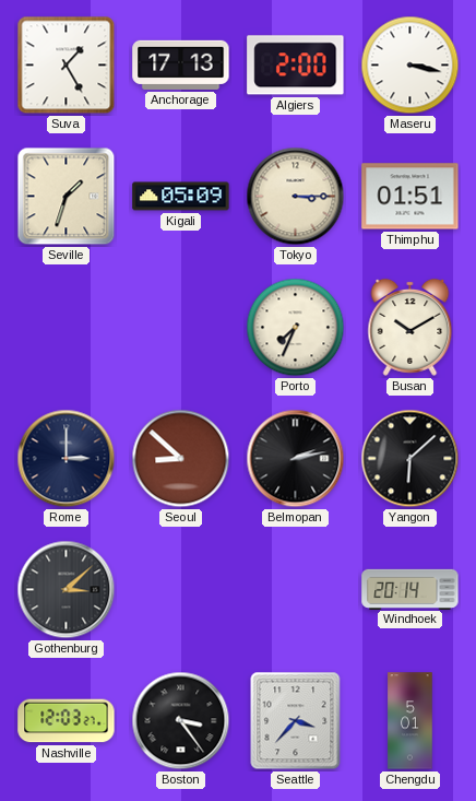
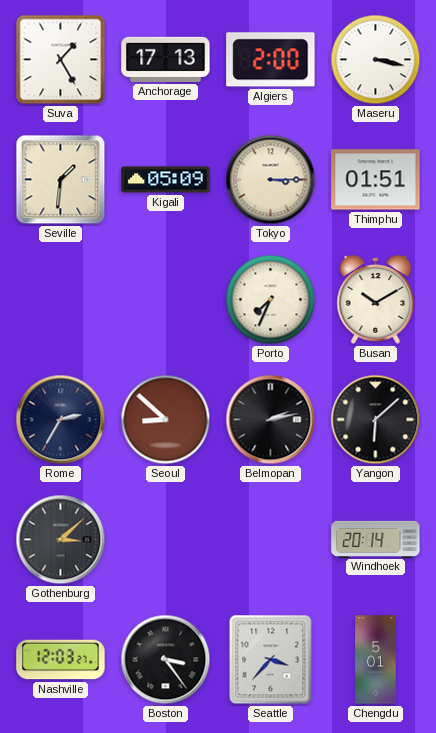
Seville: 1:33 -> 1:31 (61, 180)
Rome: 3:00 -> 2:35 (61, 420)
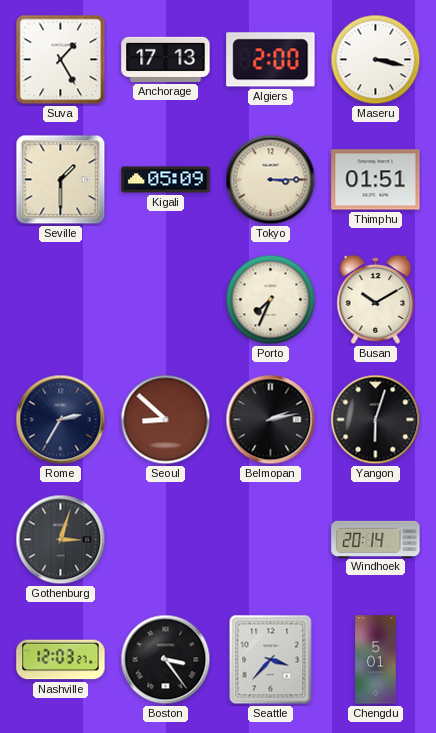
Seville: 1:31 -> 1:30 (61, 180)
Yangon: 6:08 -> 6:03 (376, 420)
Gothenburg: 3:08 -> 3:03 (61, 540)
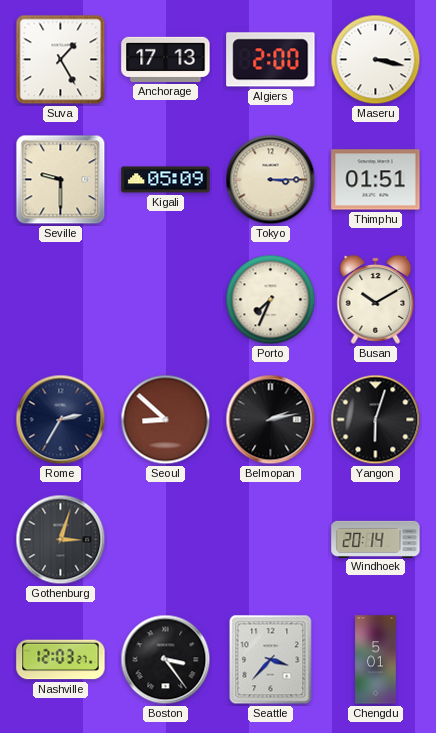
Seville: 1:30 -> 9:30 (61, 180)
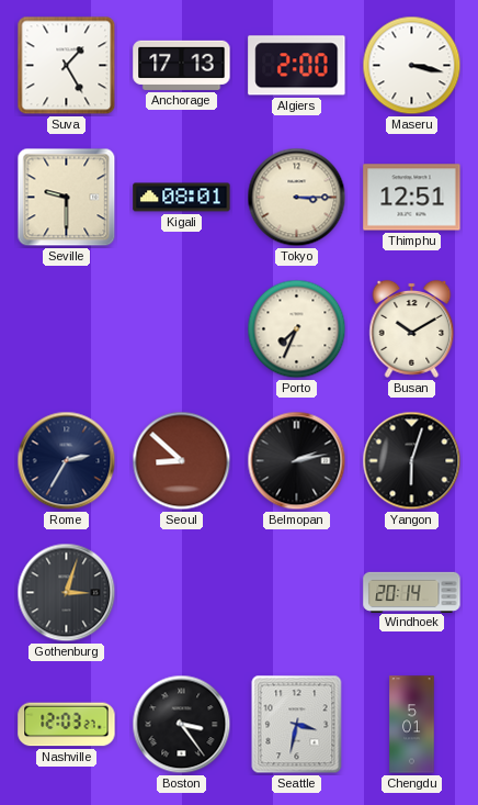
Kigali: 05:09 -> 08:01 (182, 198)
Thimphu: 01:51 -> 12:51 (412, 198)
Seattle: 3:37 -> 3:32 (297, 725)
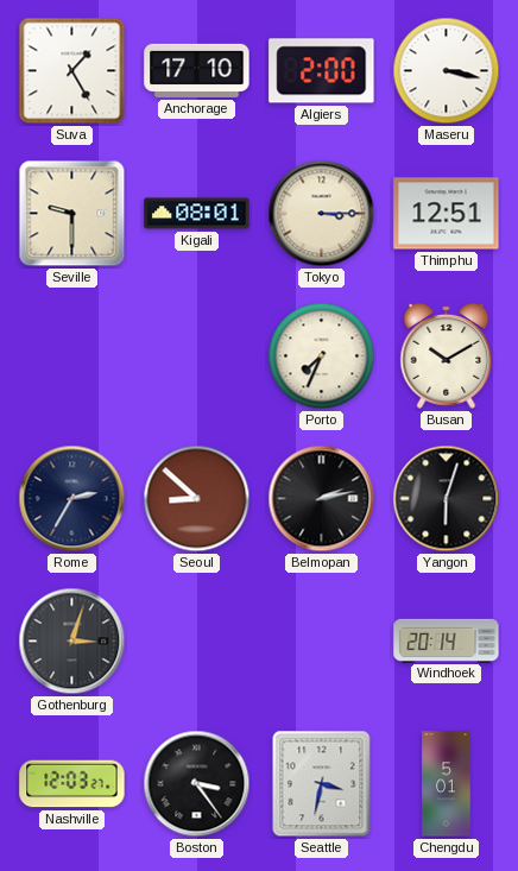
Anchorage: 17:13 -> 17:10 (197, 70)
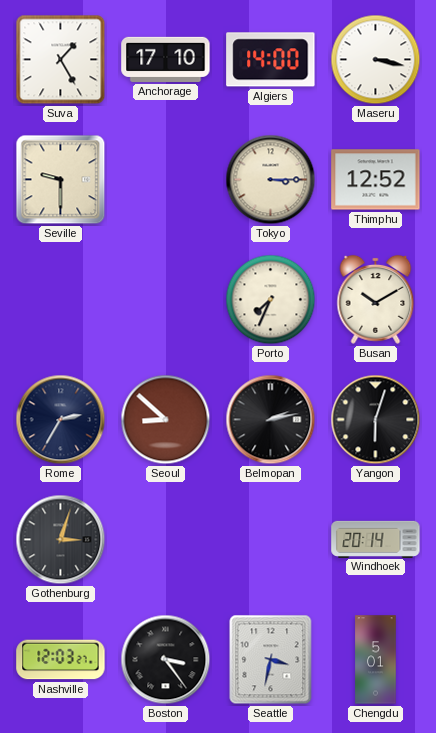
Algiers: 2:00 -> 14:00 (271, 60)
Kigali: 08:01 -> none (197, 214)
Thimphu: 12:51 -> 12:52 (376, 180)
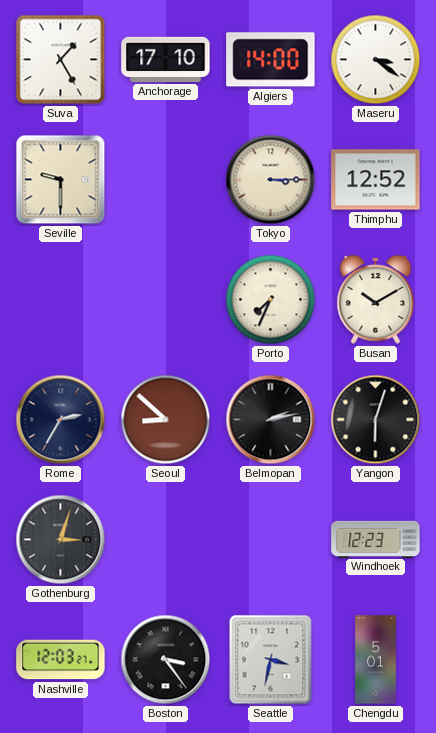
Maseru: 3:17 -> 3:21 (376, 60)
Windhoek: 20:14 -> 12:23 (376, 539)
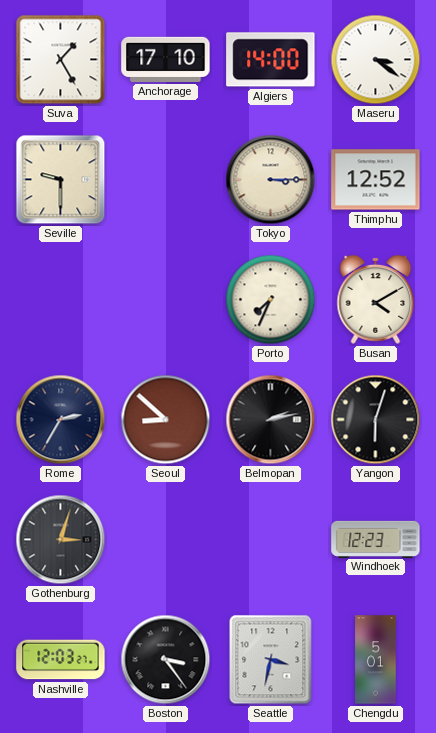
Busan: 10:10 -> 4:10 (376, 299)
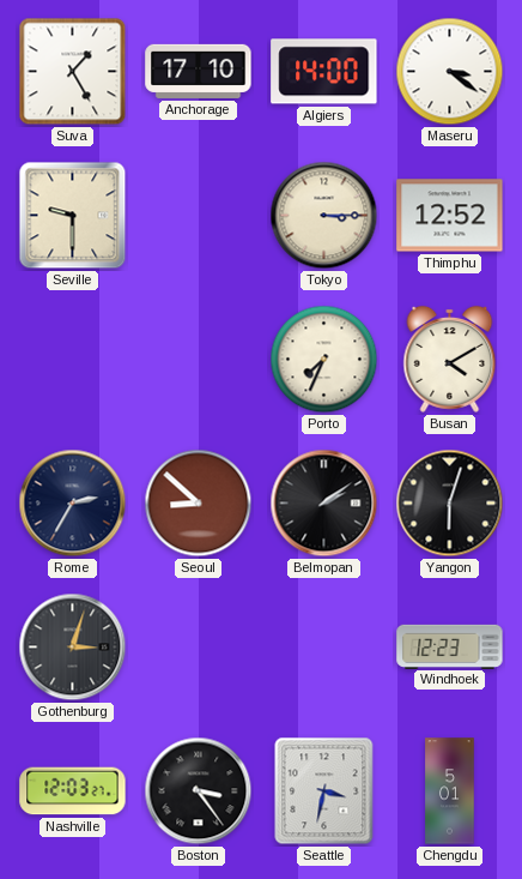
Belmopan: 2:13 -> 2:09 (324, 504)
